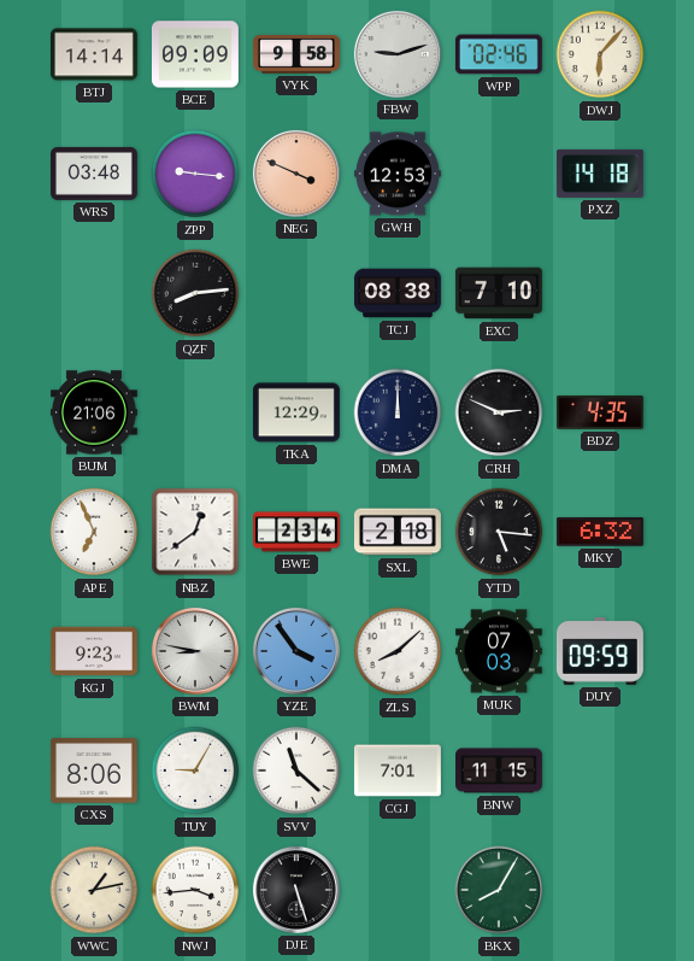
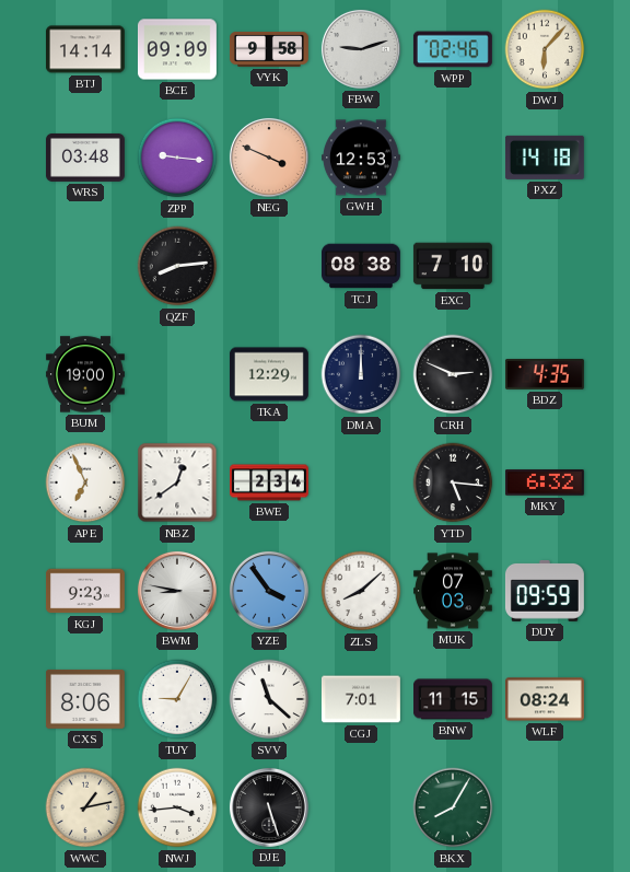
BUM: 21:06 -> 19:00 (85, 374)
SXL: 2:18 -> none (398, 532)
WLF: none -> 08:24 (545, 699)
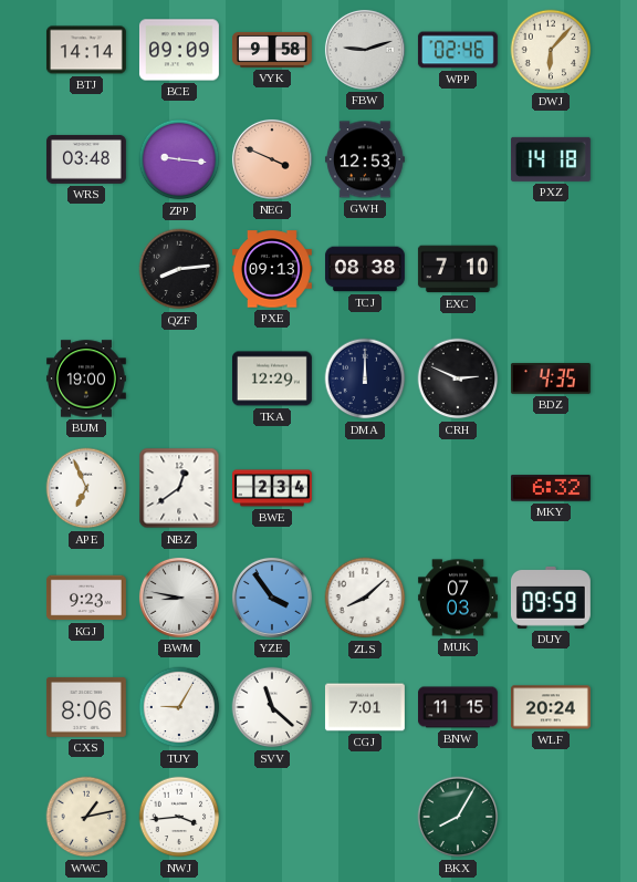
PXE: none -> 09:13 (272, 269)
YTD: 5:16 -> none (453, 482)
WLF: 08:24 -> 20:24 (551, 707)
DJE: 5:27 -> none (269, 807)
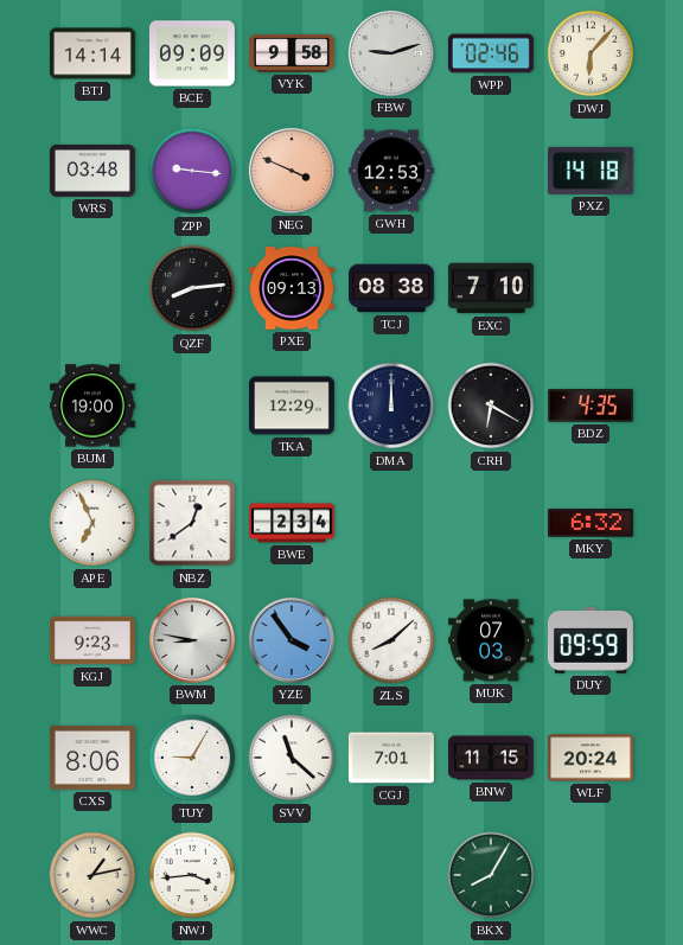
CRH: 2:49 -> 6:20 (491, 406)
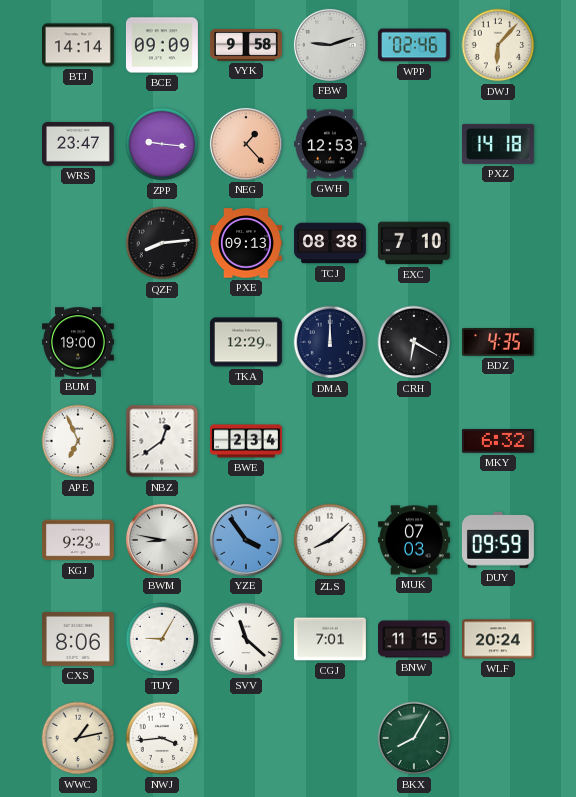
WRS: 03:48 -> 23:47 (78, 144)
NEG: 3:49 -> 1:23 (246, 144)
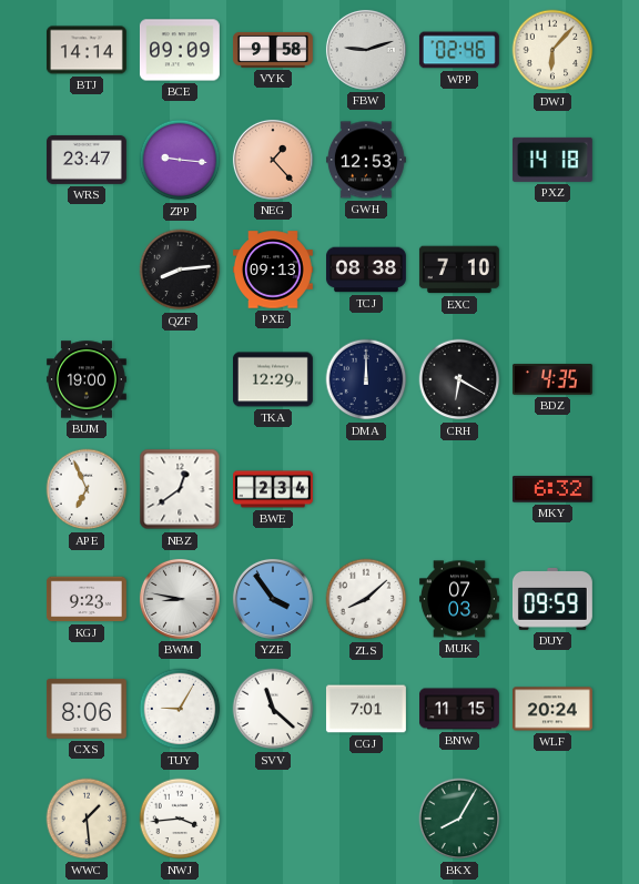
WWC: 1:13 -> 1:29 (87, 819)
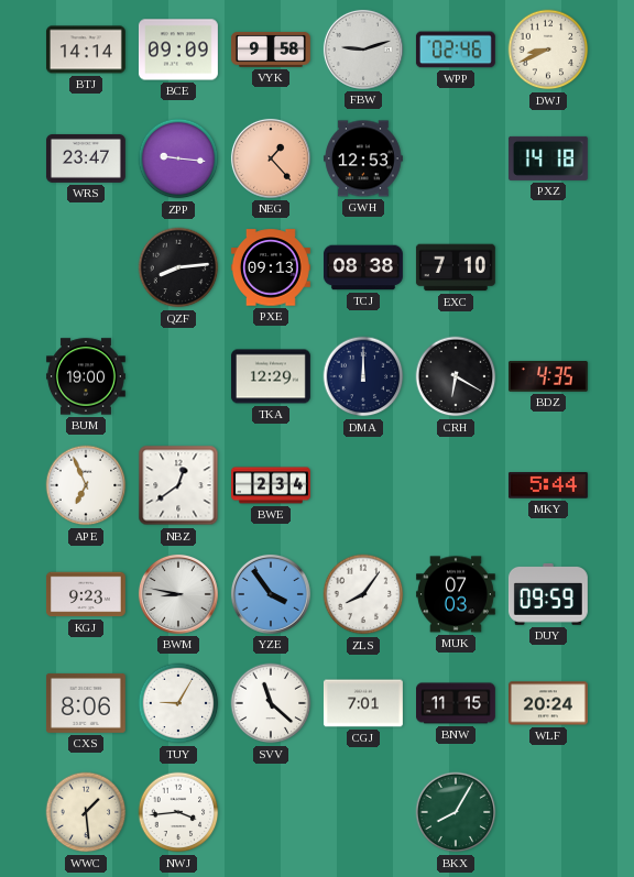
DWJ: 6:07 -> 8:41 (548, 50)
MKY: 6:32 -> 5:44 (548, 485)
ZLS: 8:08 -> 8:06 (363, 594)
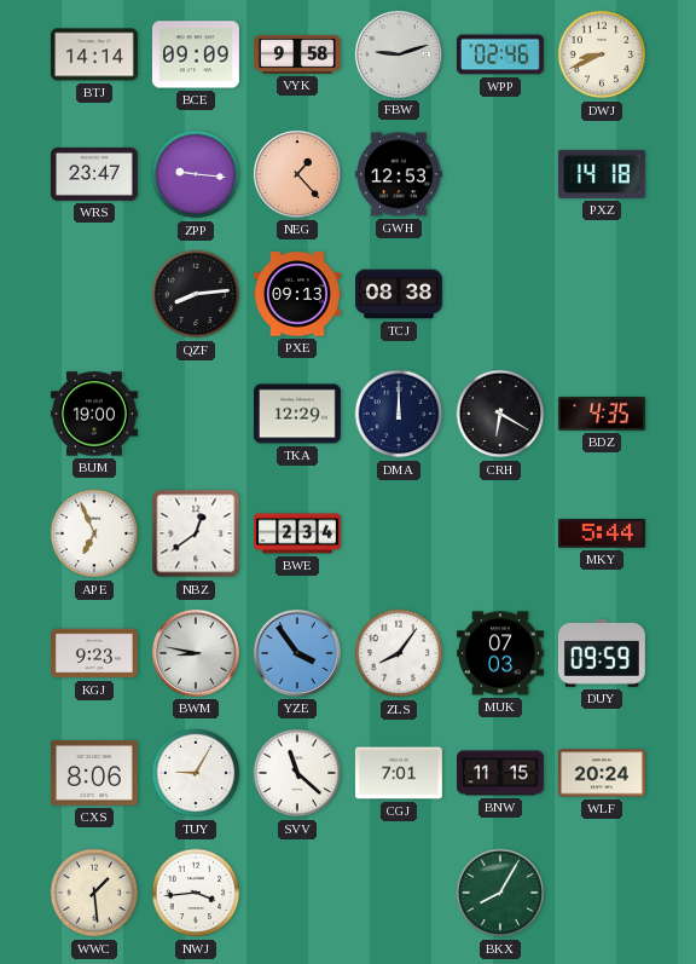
EXC: 7:10 -> none (456, 267)
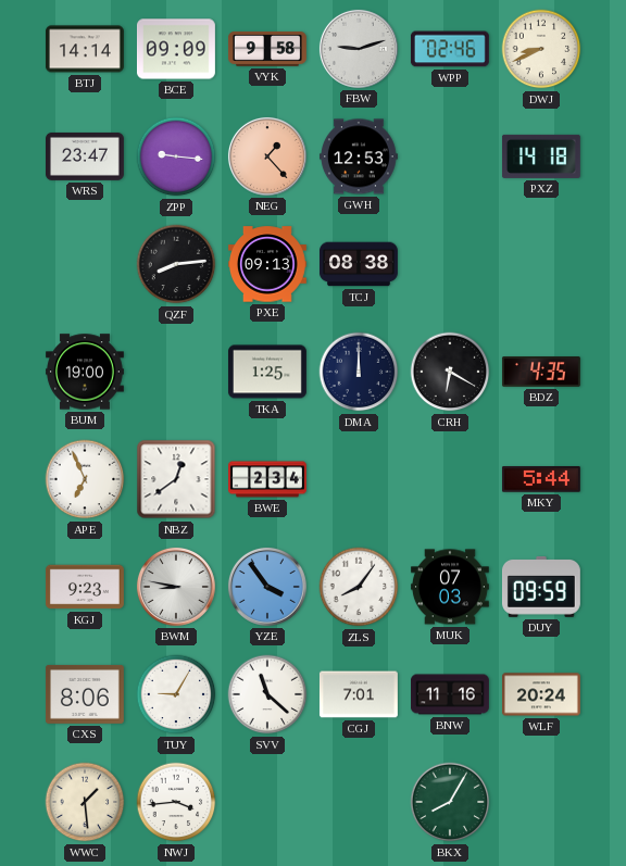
TKA: 12:29 -> 1:25 (267, 372)
BNW: 11:15 -> 11:16 (451, 694)
